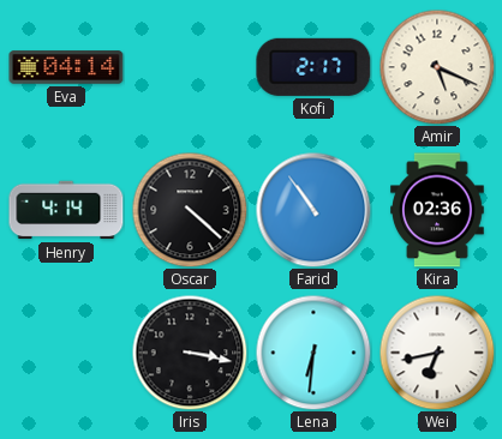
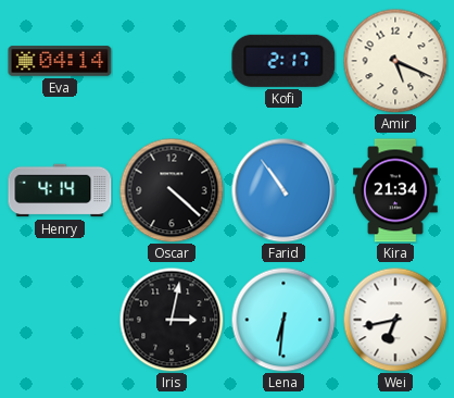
Kira: 02:36 -> 21:34 (396, 190)
Iris: 3:17 -> 3:02 (172, 320)
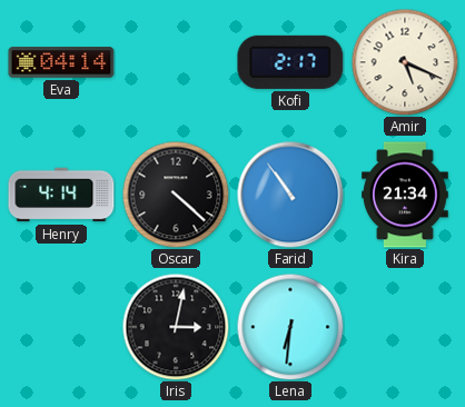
Wei: 6:43 -> none (395, 320)
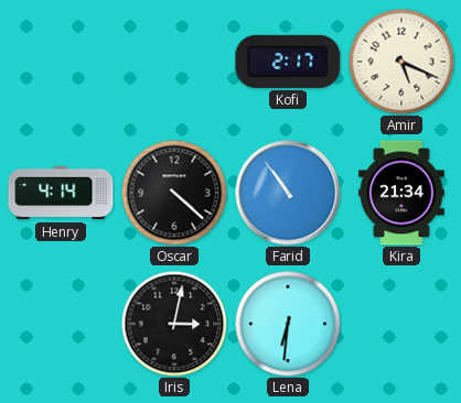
Eva: 04:14 -> none (61, 62)
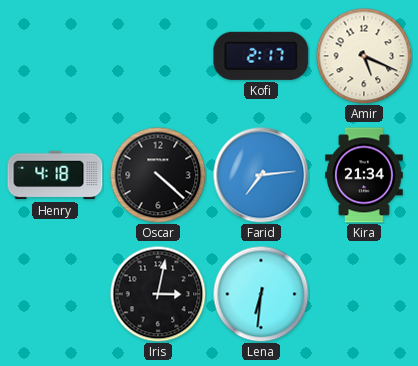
Henry: 4:14 -> 4:18 (55, 175)
Farid: 10:54 -> 7:14 (261, 175)
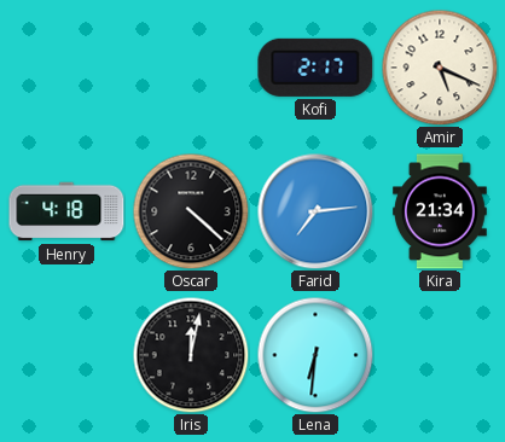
Iris: 3:02 -> 12:02 (191, 355)
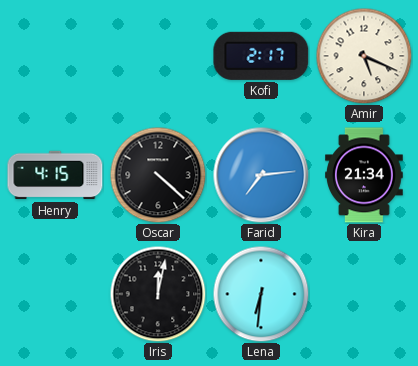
Henry: 4:18 -> 4:15 (55, 175)
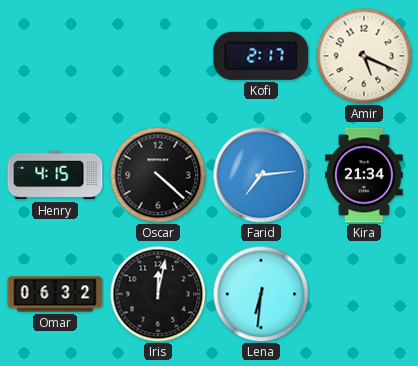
Omar: none -> 06:32 (55, 294)
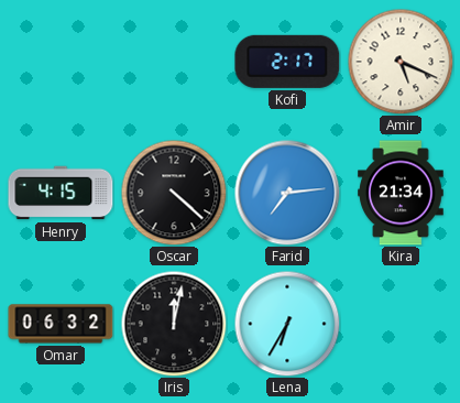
Lena: 6:31 -> 6:35 (287, 324)
